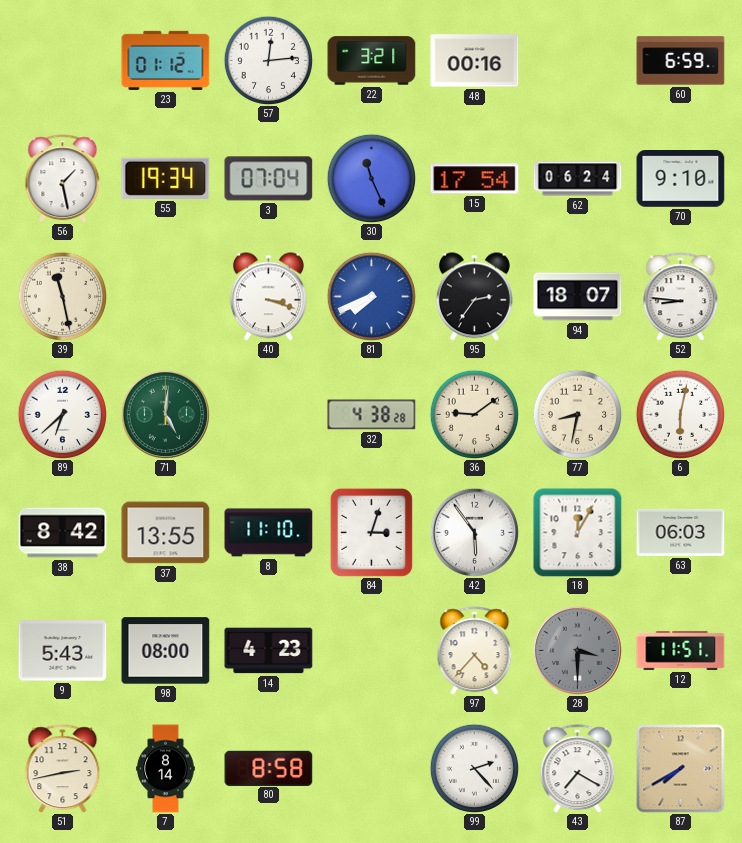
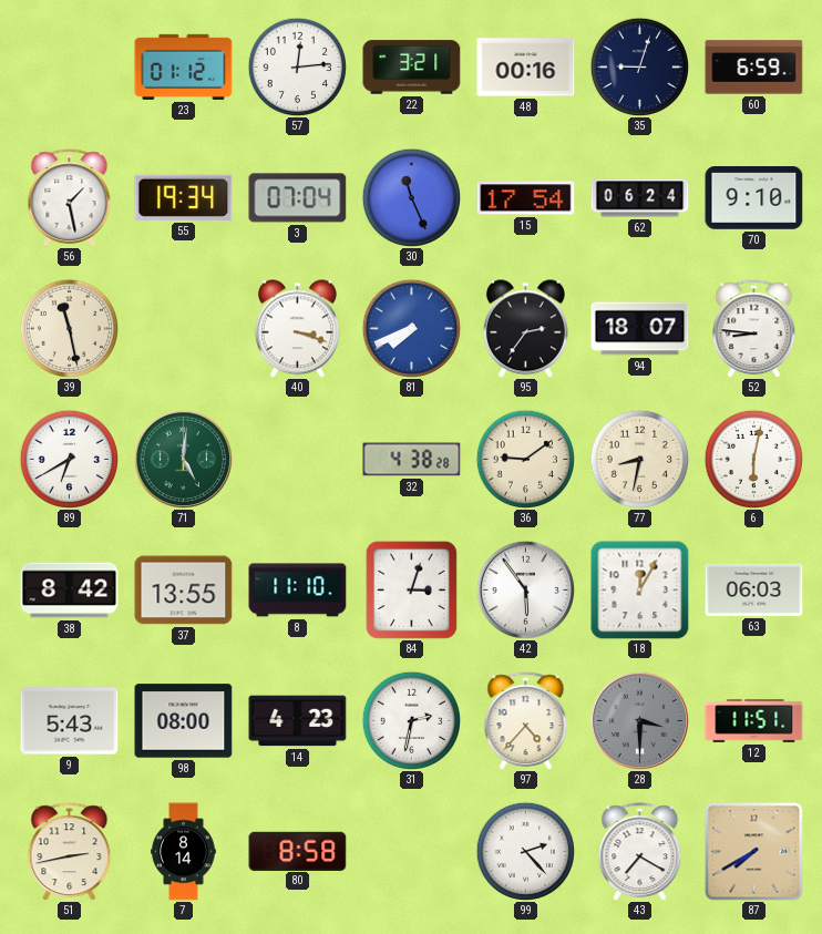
35: none -> 9:03 (639, 66)
89: 6:38 -> 6:40 (69, 459)
31: none -> 2:32 (411, 720)
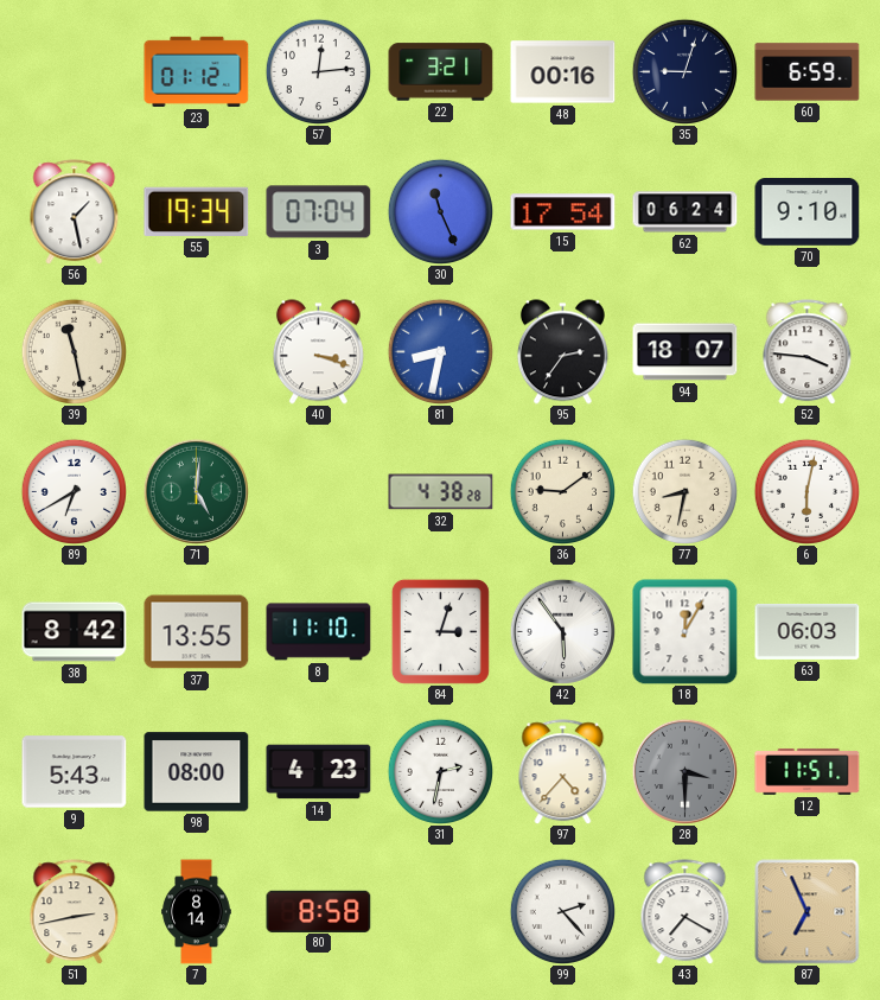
81: 7:41 -> 8:32 (440, 351)
52: 8:46 -> 3:46 (808, 352)
87: 7:40 -> 6:56 (808, 912)
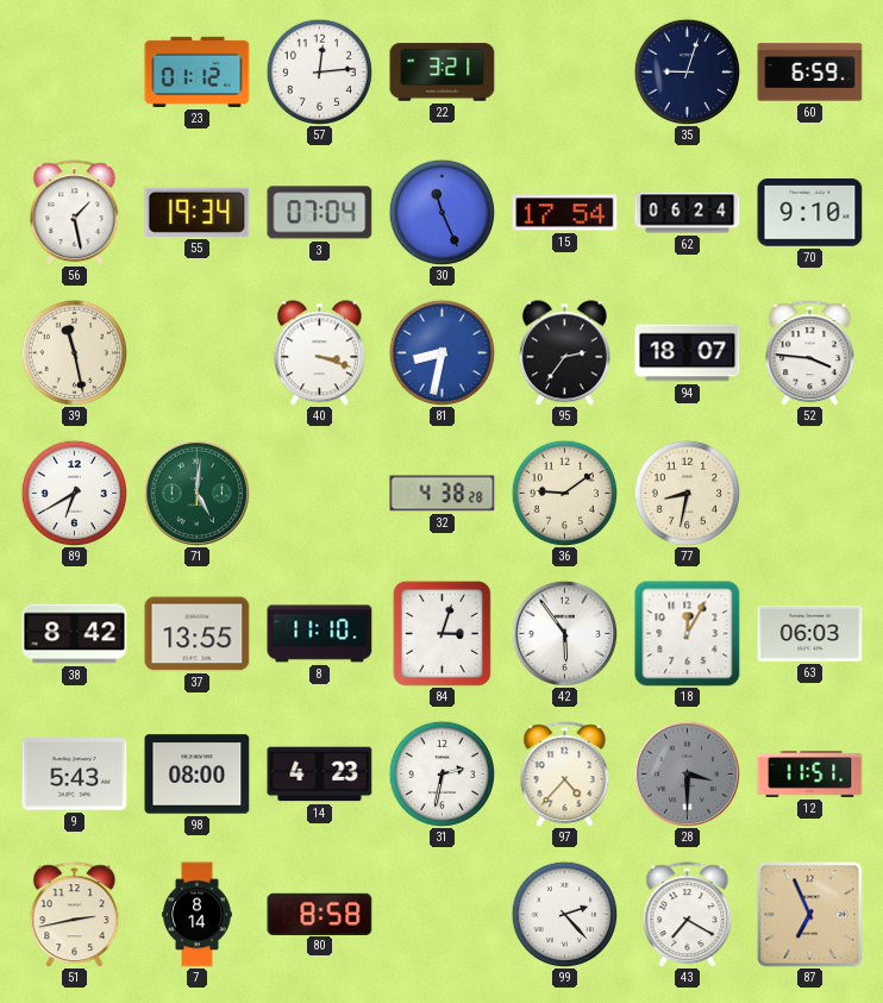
48: 00:16 -> none (563, 72)
6: 6:02 -> none (806, 491)
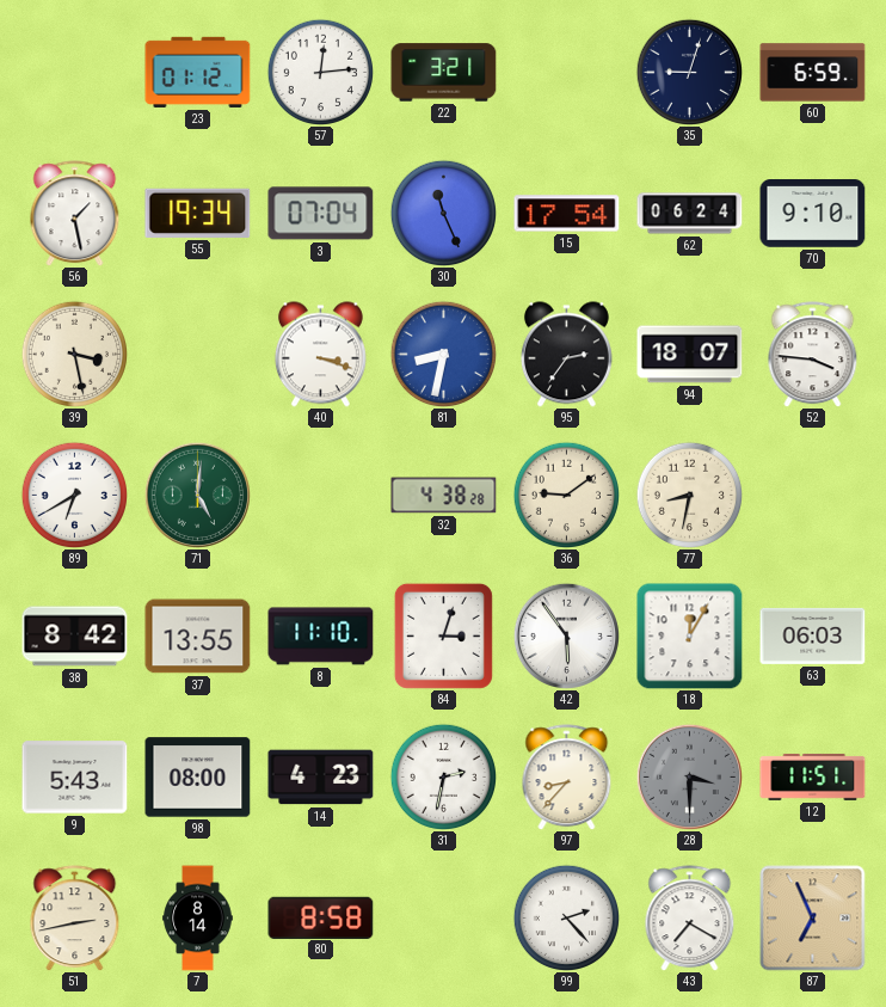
39: 11:28 -> 3:28 (74, 354)
97: 4:37 -> 8:37 (567, 778)
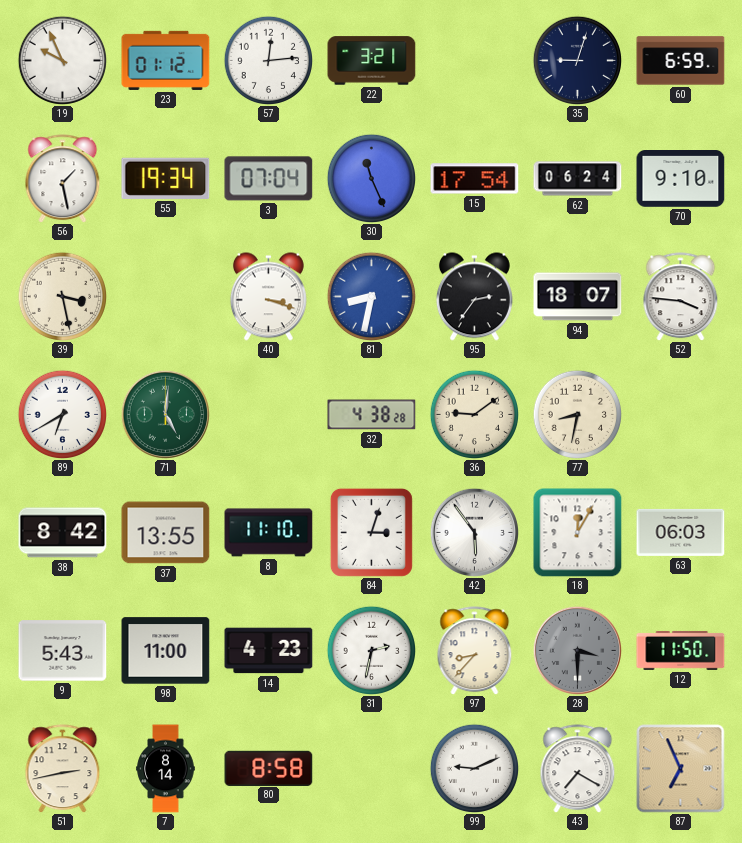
19: none -> 9:56 (62, 60)
98: 08:00 -> 11:00 (166, 651)
12: 11:51 -> 11:50 (681, 650)
99: 2:23 -> 9:11 (474, 768)
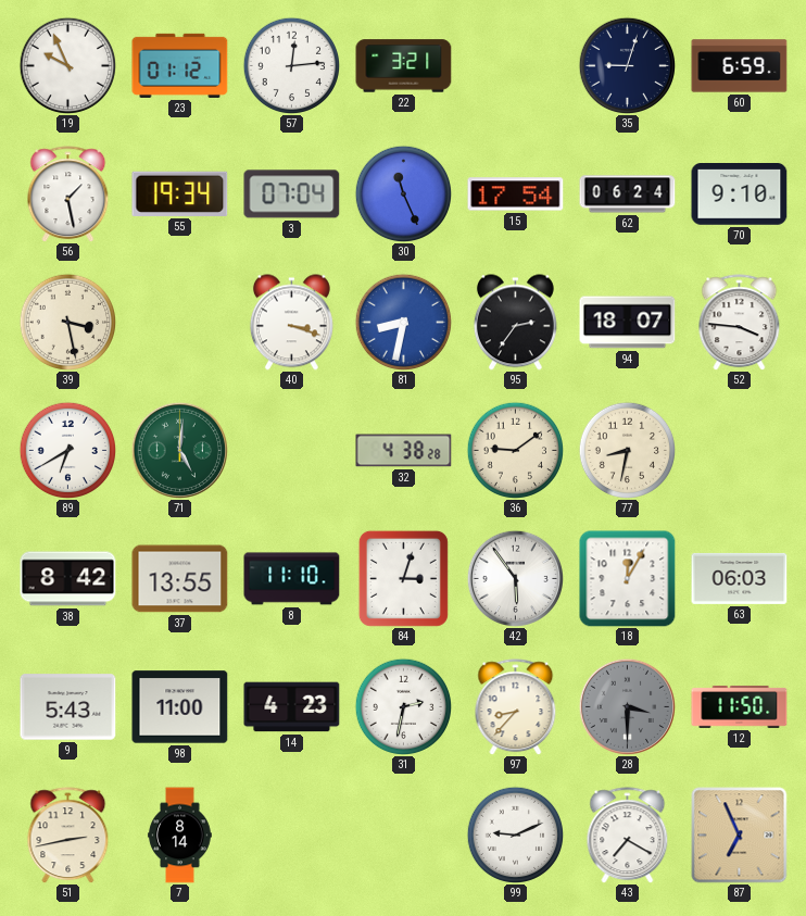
80: 8:58 -> none (269, 768)
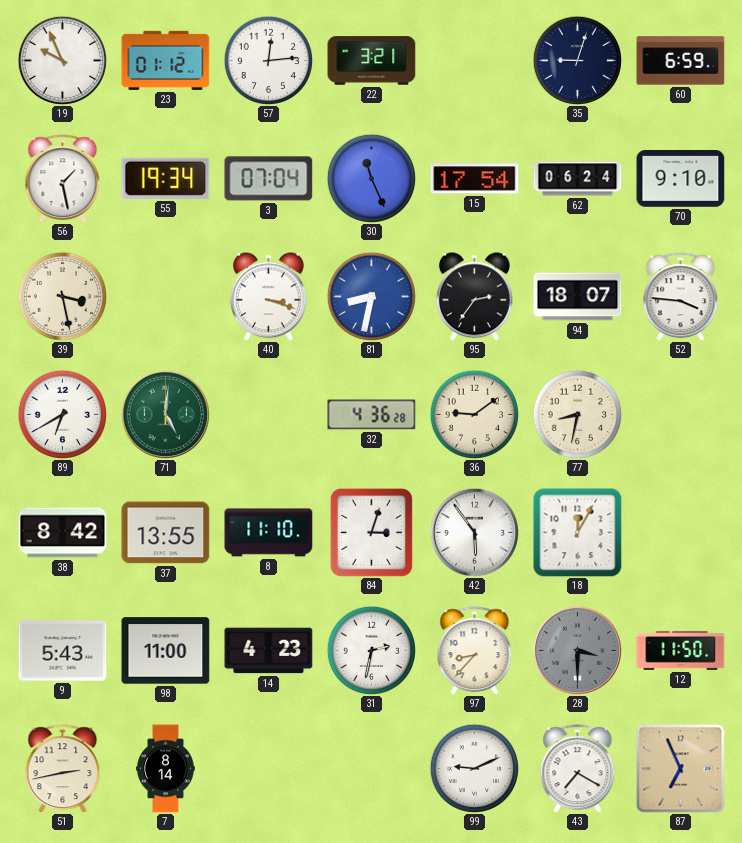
32: 4:38 -> 4:36 (372, 415)
63: 06:03 -> none (740, 578)
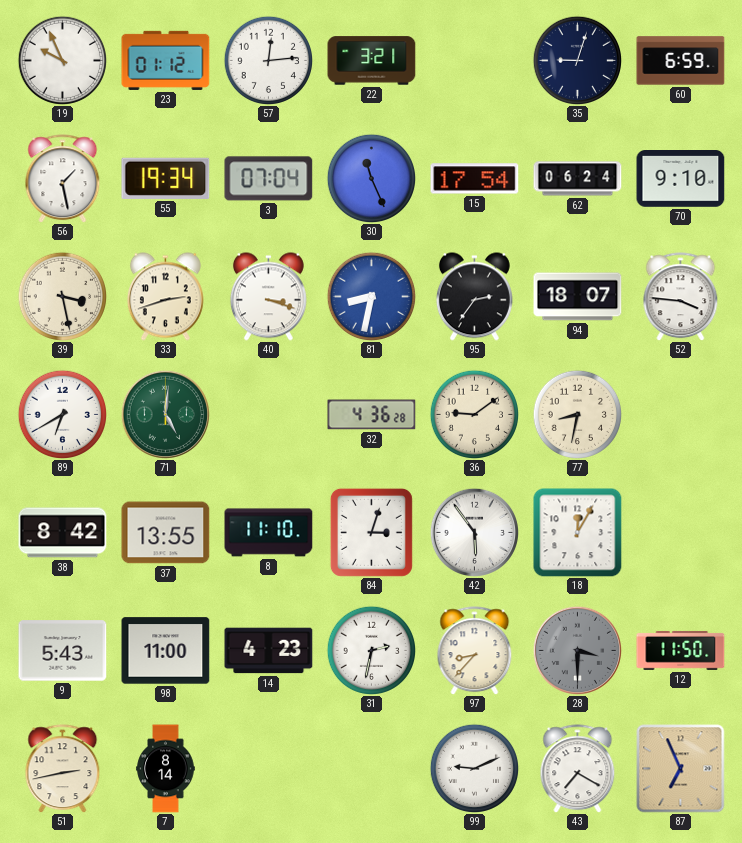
33: none -> 2:42 (165, 297)
